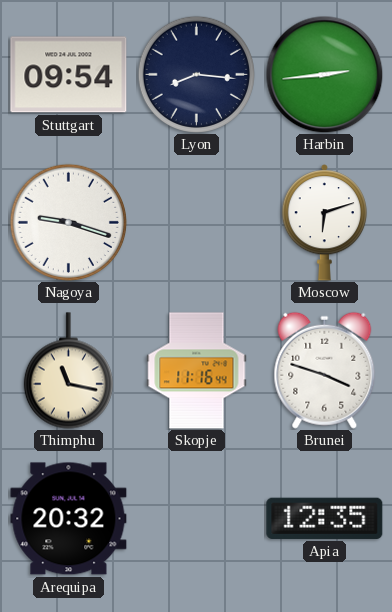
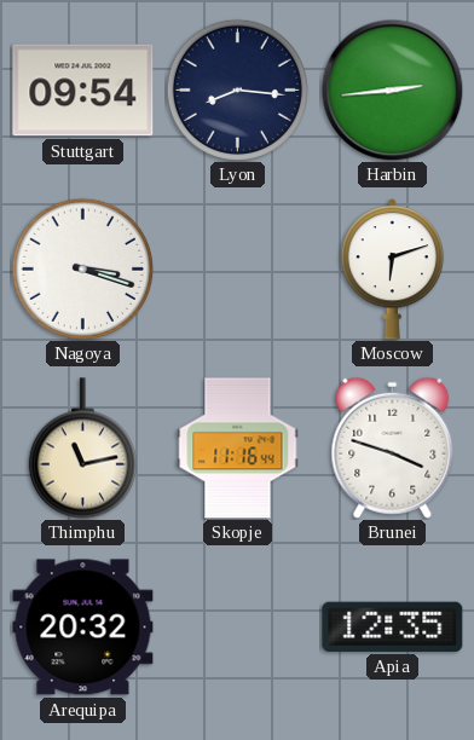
Nagoya: 9:18 -> 3:18 (82, 268)
Thimphu: 11:17 -> 11:13 (82, 449)
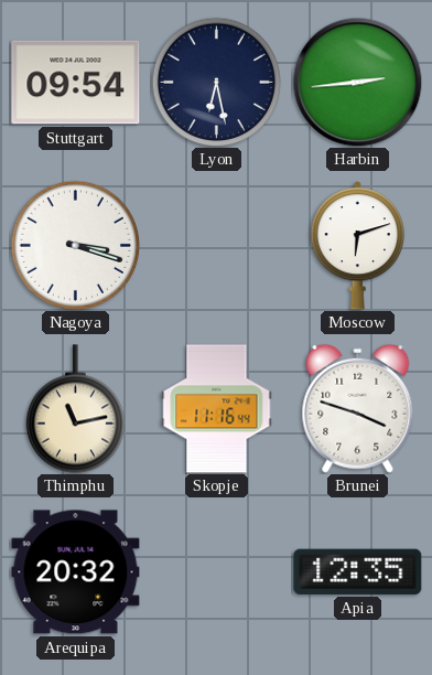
Lyon: 8:16 -> 6:28 (216, 82)
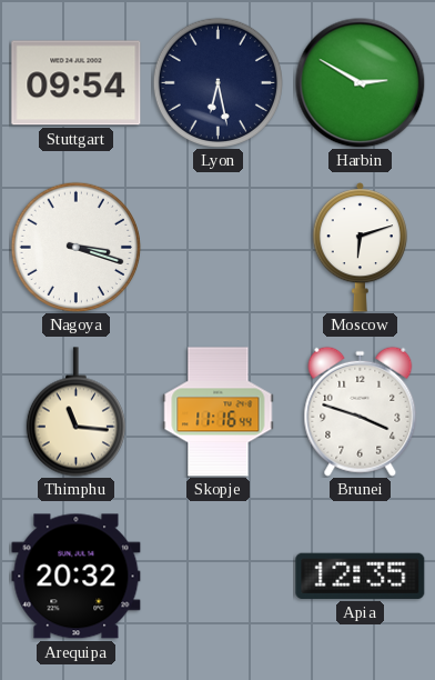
Harbin: 2:44 -> 2:50 (360, 82)
Thimphu: 11:13 -> 11:16 (75, 412)
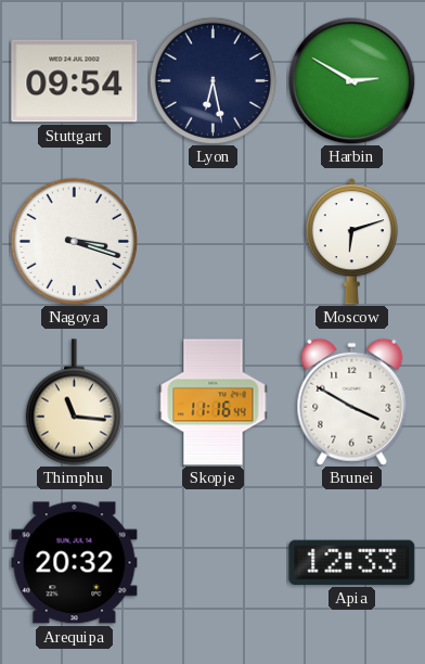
Brunei: 3:48 -> 3:50 (352, 401)
Apia: 12:35 -> 12:33 (352, 562)
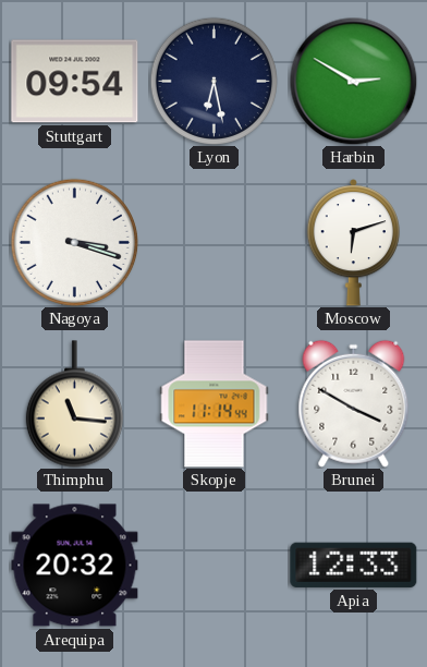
Skopje: 11:16 -> 11:14 (215, 404)
